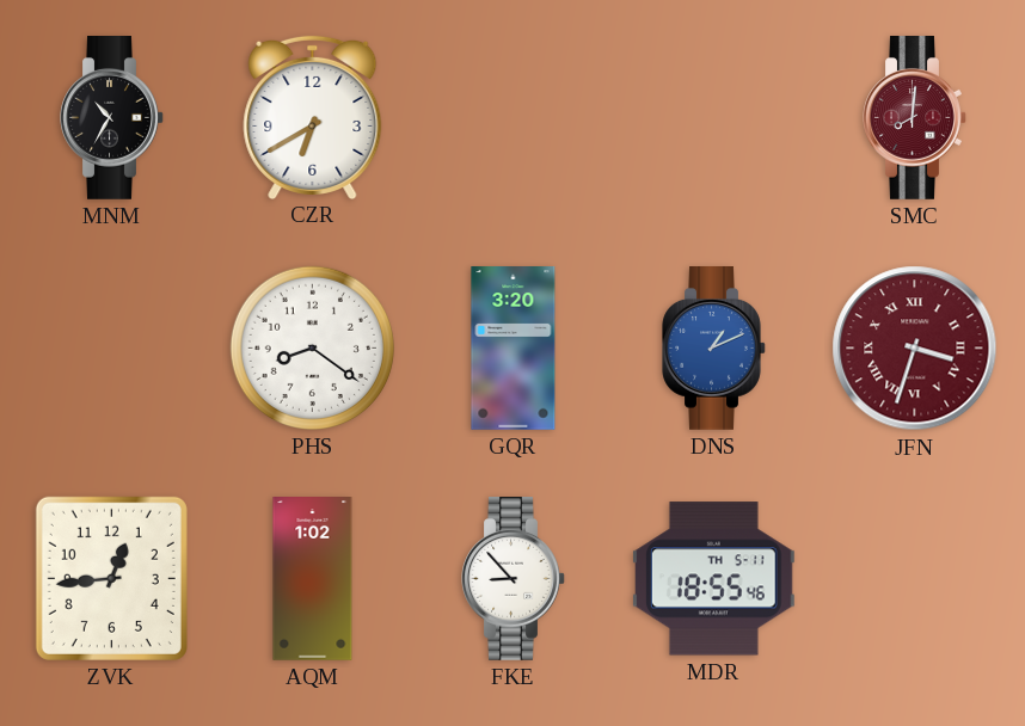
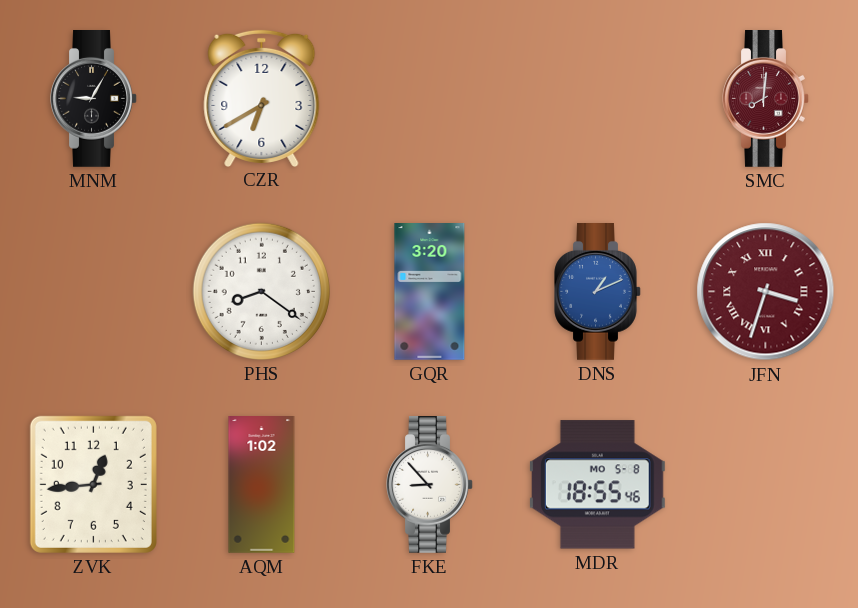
MNM: 10:35 -> 9:05 (94, 99)
MDR date: TH 5-11 -> MO 5-8 (597, 485)
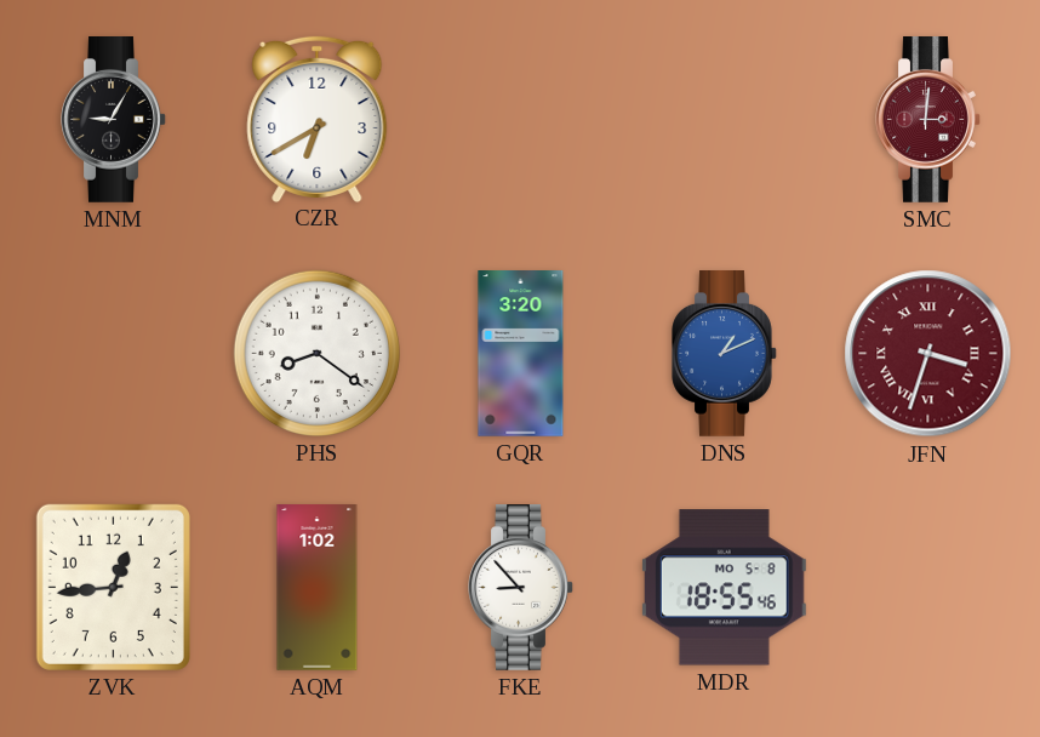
SMC: 8:01 -> 3:01 (928, 120)
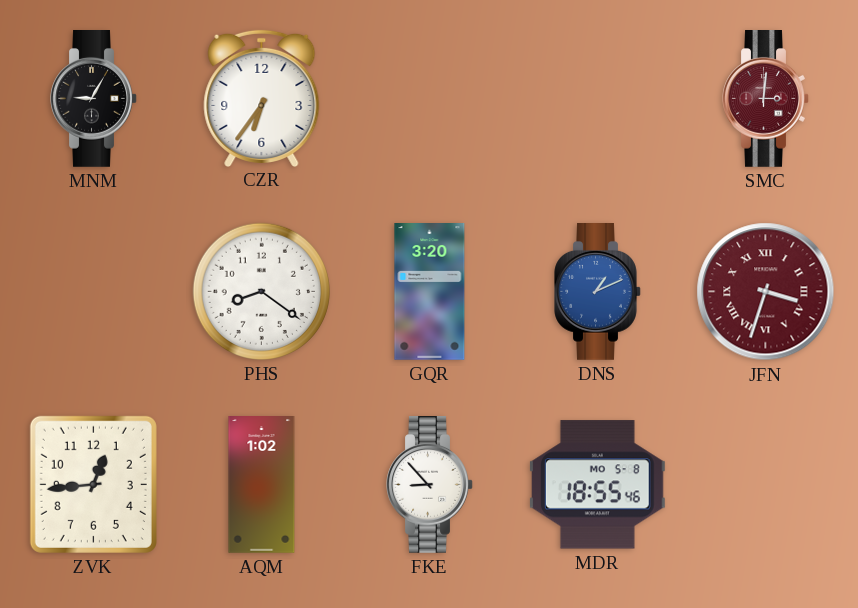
CZR: 6:40 -> 6:36 (262, 98)
